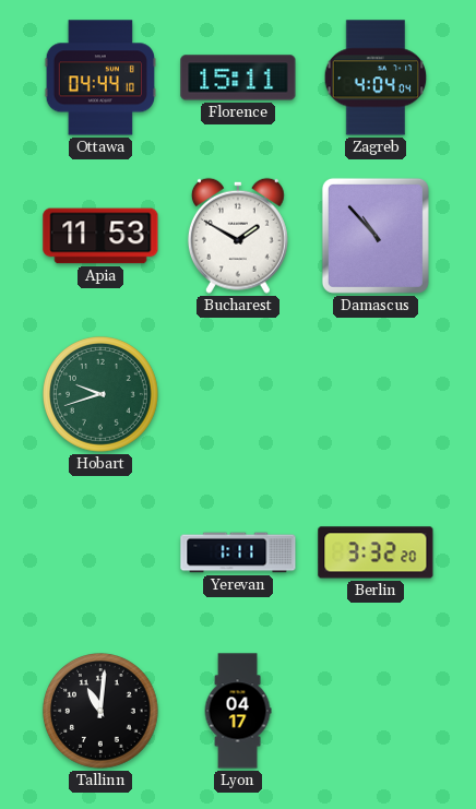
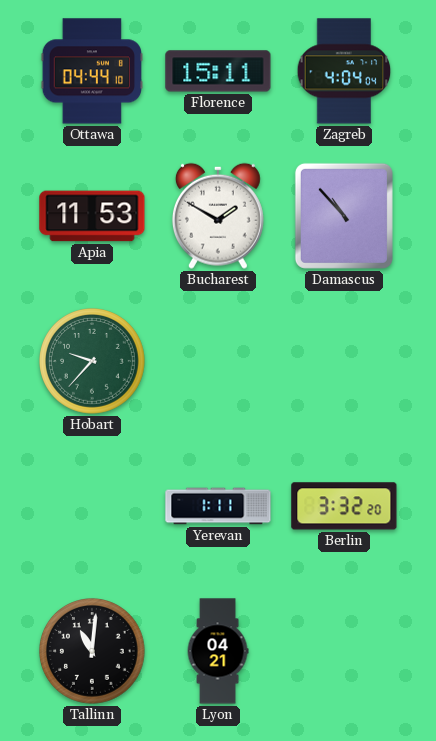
Hobart: 9:42 -> 9:37 (93, 362)
Lyon: 04:17 -> 04:21 (218, 651)
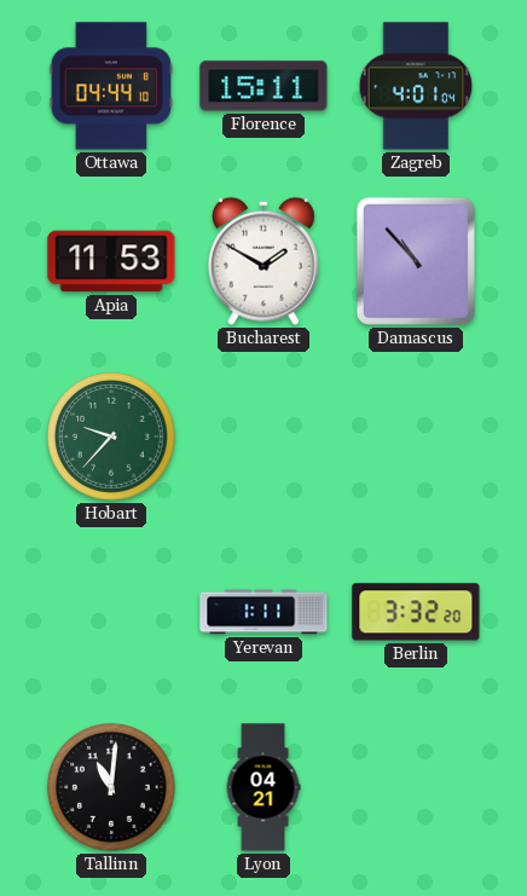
Zagreb: 4:04 -> 4:01 (416, 86)
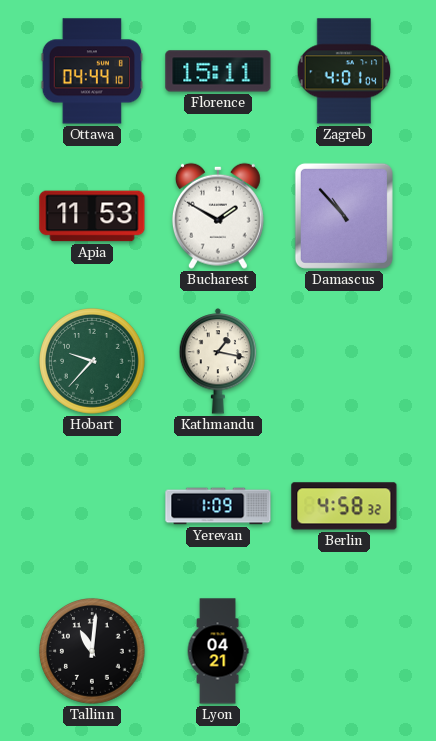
Kathmandu: none -> 1:17 (218, 361)
Yerevan: 1:11 -> 1:09 (218, 506)
Berlin: 3:32 -> 4:58 (344, 506)
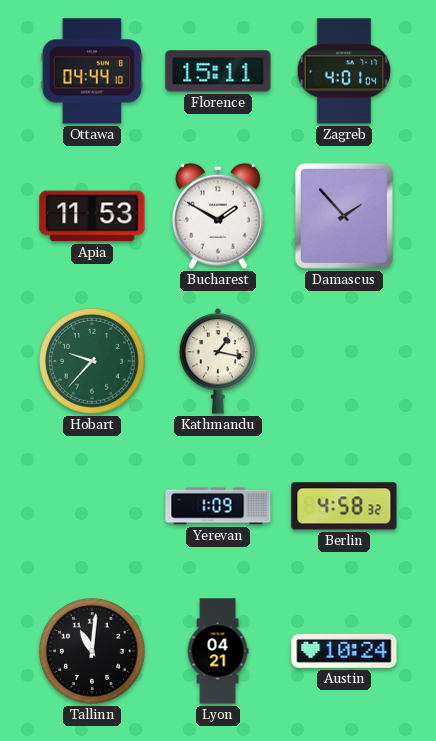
Damascus: 10:53 -> 1:53 (344, 216)
Austin: none -> 10:24 (344, 651)
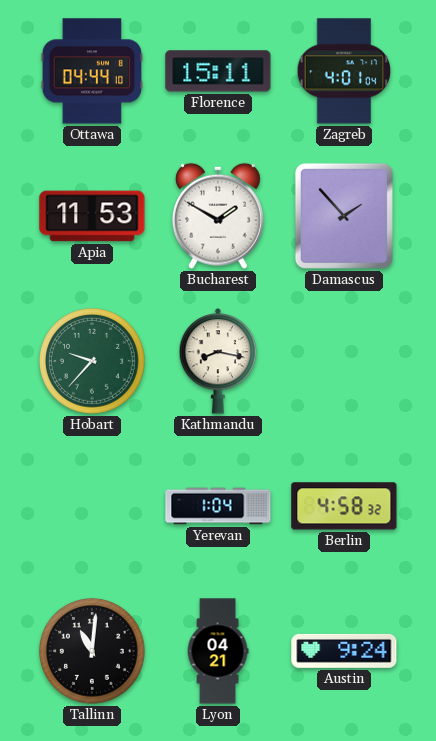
Kathmandu: 1:17 -> 8:17 (218, 361)
Yerevan: 1:09 -> 1:04 (218, 506)
Austin: 10:24 -> 9:24 (344, 651)
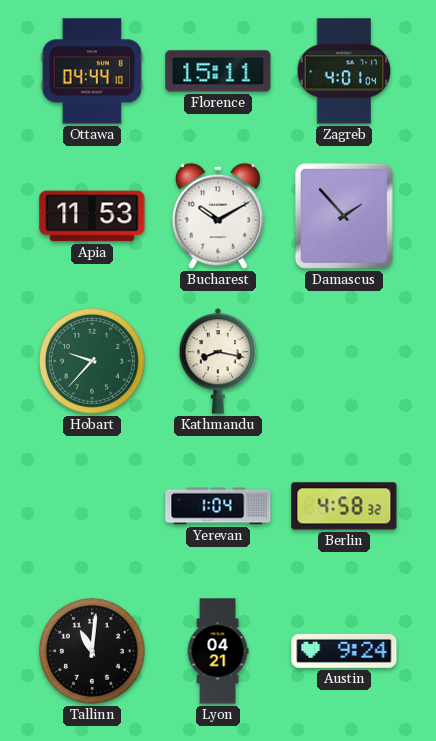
Bucharest: 1:50 -> 10:10 (218, 216)
